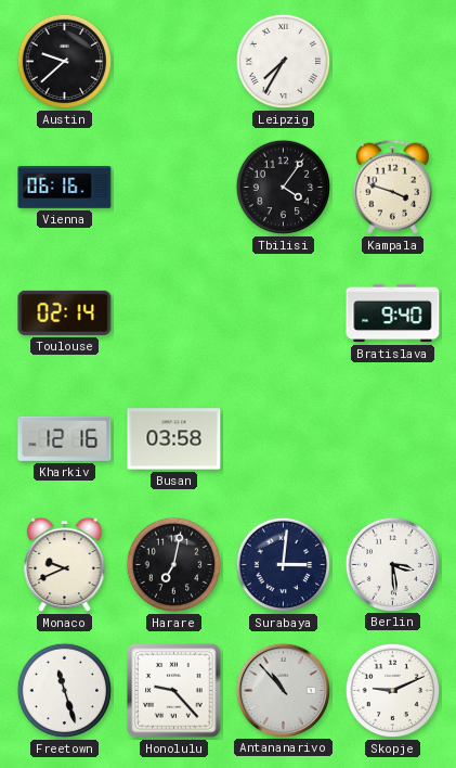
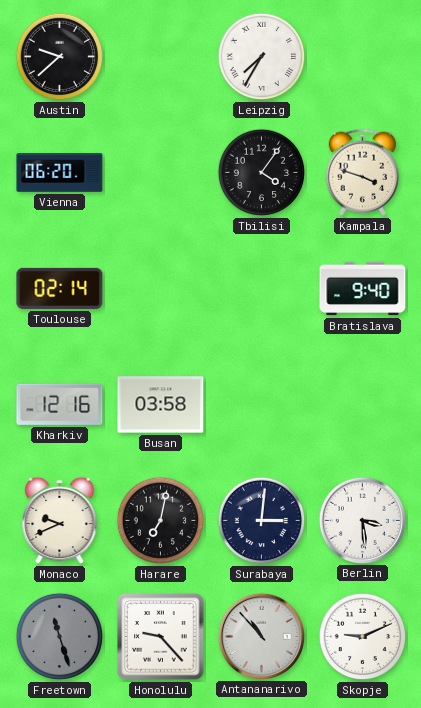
Vienna: 06:16 -> 06:20 (60, 173)
Freetown dial: white -> grey (60, 637)
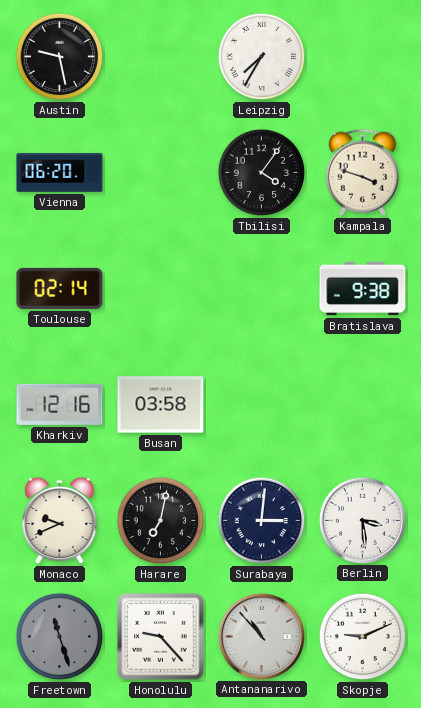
Austin: 9:38 -> 9:28 (60, 57)
Bratislava: 9:40 -> 9:38 (363, 289)
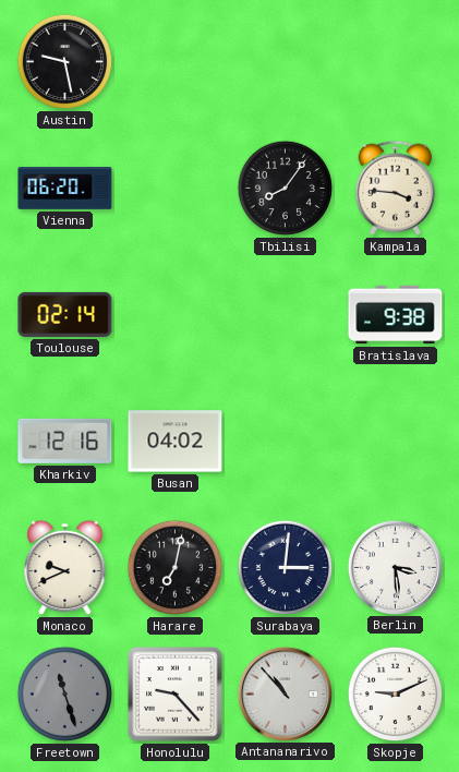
Leipzig: 7:35 -> none (262, 57)
Tbilisi: 4:06 -> 8:06 (286, 189)
Kampala: 3:48 -> 3:46 (396, 188)
Busan: 03:58 -> 04:02 (176, 442)
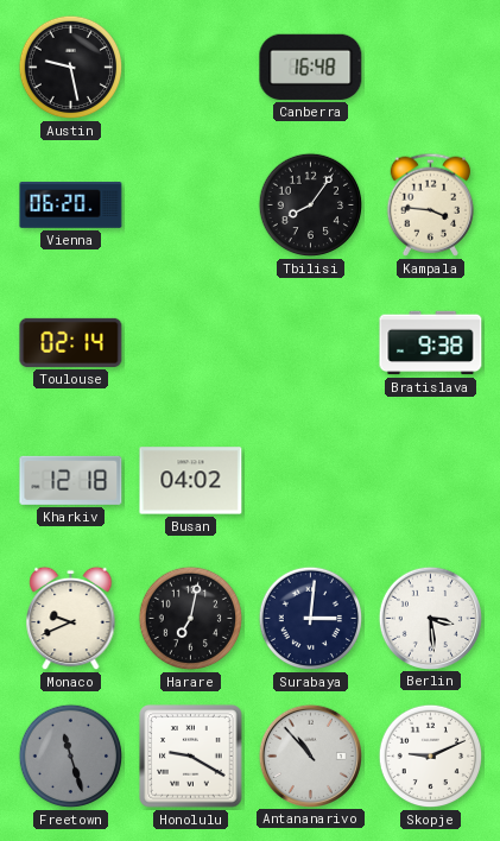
Canberra: none -> 16:48 (311, 67)
Kharkiv: 12:16 -> 12:18 (71, 480)
Honolulu: 9:23 -> 9:20 (191, 757)
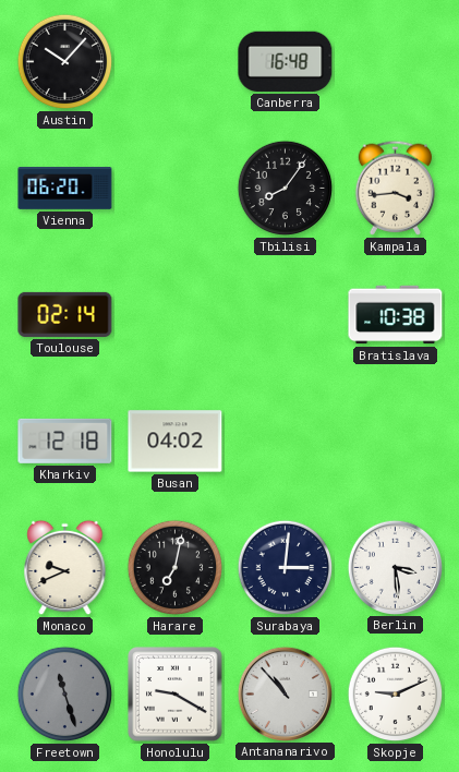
Austin: 9:28 -> 10:07 (65, 62)
Kampala: 3:46 -> 3:44 (396, 188)
Bratislava: 9:38 -> 10:38 (396, 315)
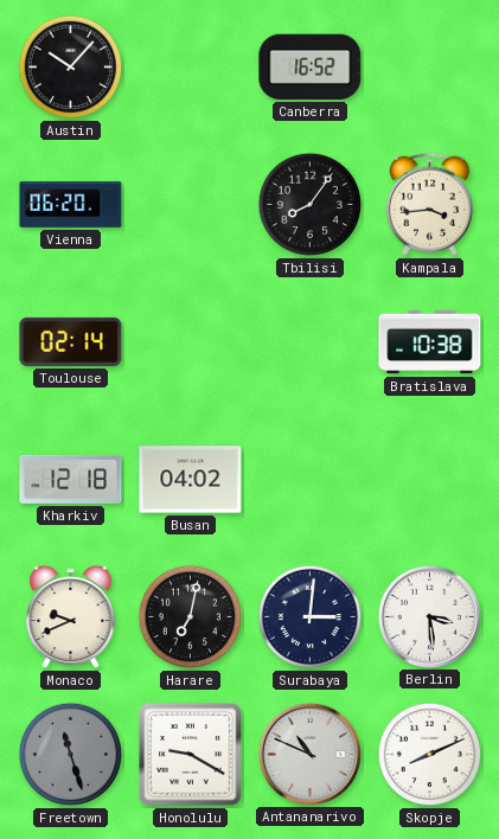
Canberra: 16:48 -> 16:52 (311, 66)
Antananarivo: 10:53 -> 10:49 (309, 754)
Skopje: 9:11 -> 8:11 (430, 755)
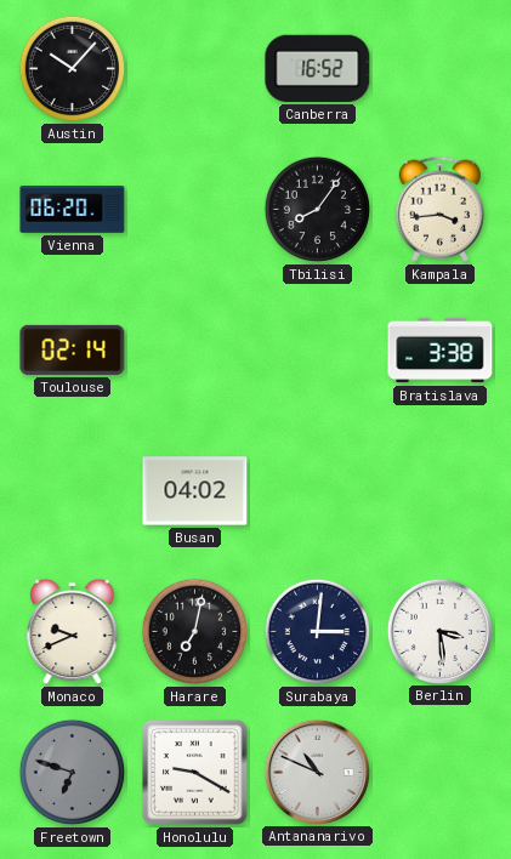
Bratislava: 10:38 -> 3:38 (441, 351)
Kharkiv: 12:18 -> none (71, 479)
Freetown: 11:27 -> 6:48 (73, 773)
Skopje: 8:11 -> none (430, 755)
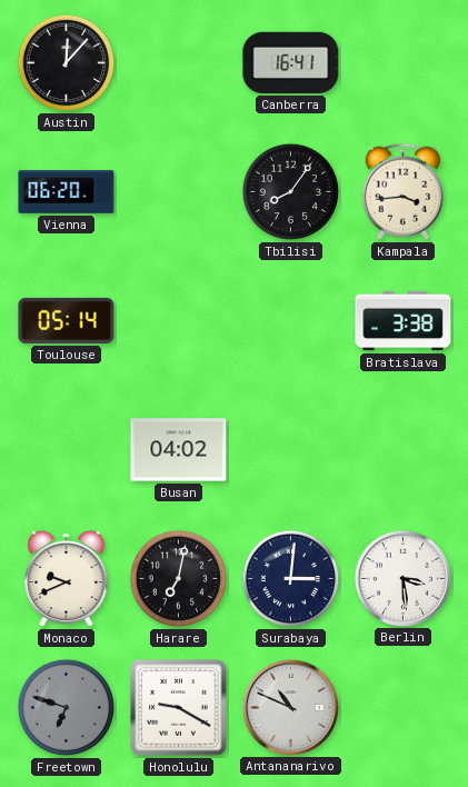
Austin: 10:07 -> 12:07 (67, 63)
Canberra: 16:52 -> 16:41 (291, 62)
Toulouse: 02:14 -> 05:14 (67, 320)
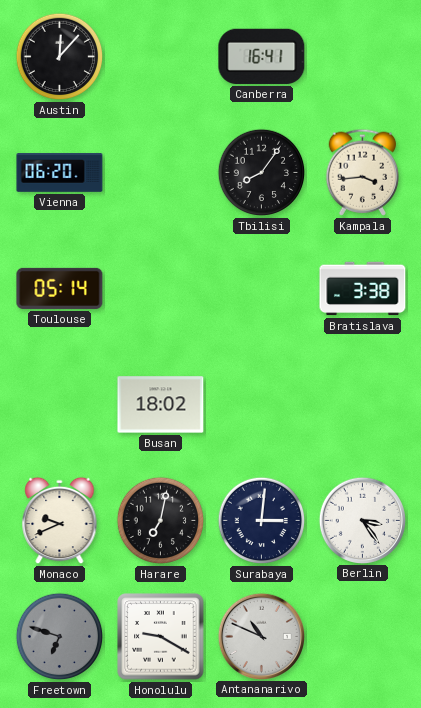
Busan: 04:02 -> 18:02 (161, 405)
Berlin: 3:29 -> 3:24 (362, 520)
